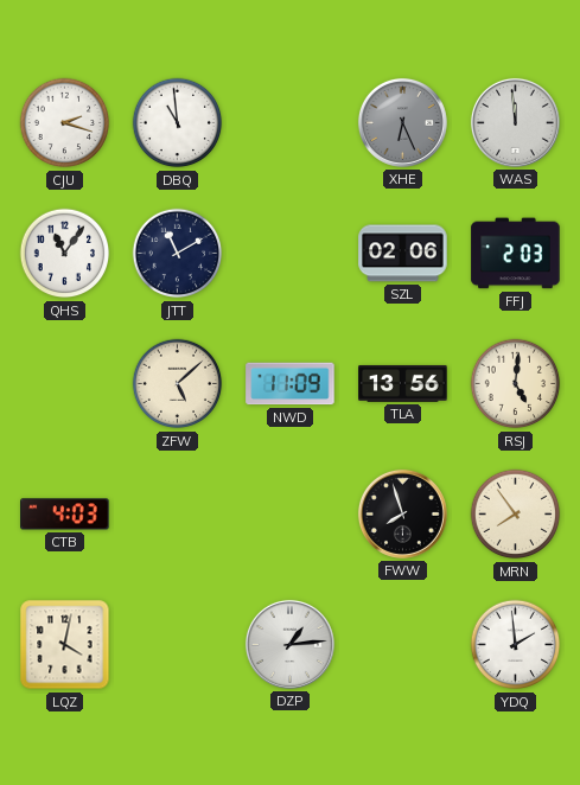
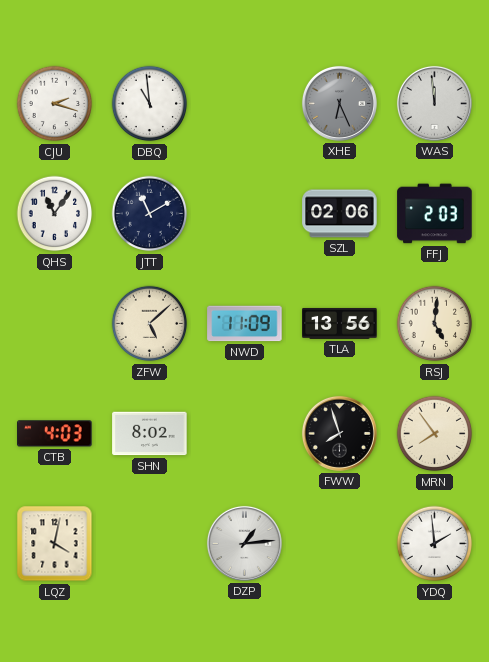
SHN: none -> 8:02 (150, 434)
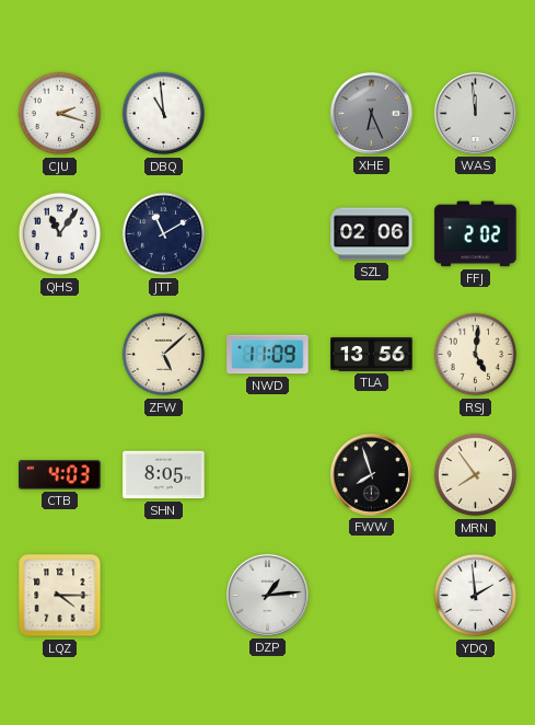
FFJ: 2:03 -> 2:02 (476, 234)
SHN: 8:02 -> 8:05 (164, 475)
LQZ: 4:02 -> 4:15 (60, 596)
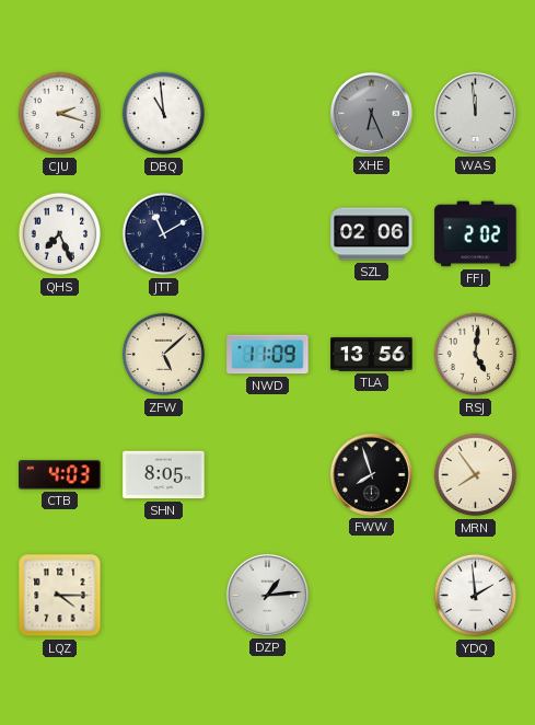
QHS: 11:06 -> 7:26 (60, 234)
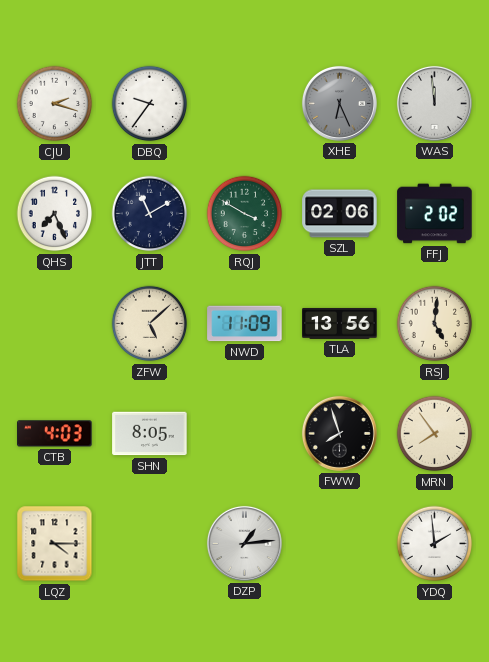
DBQ: 10:59 -> 9:36 (150, 104)
RQJ: none -> 3:50 (245, 214)
